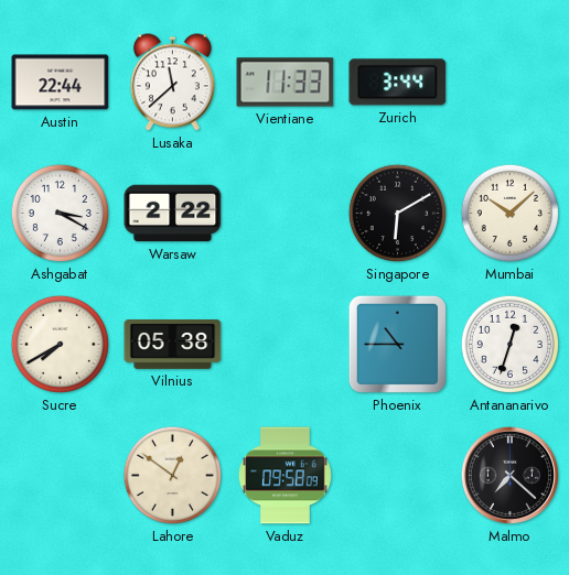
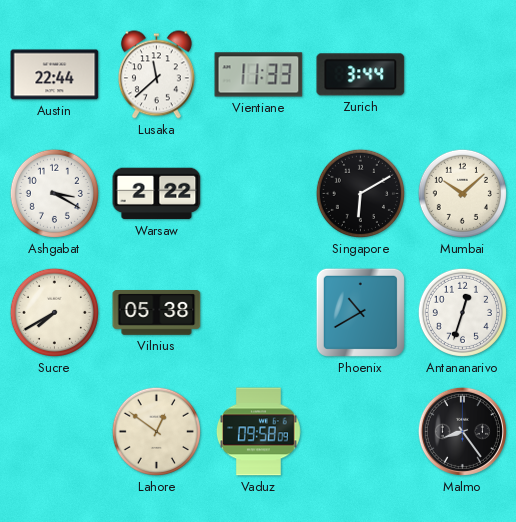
Phoenix: 10:45 -> 10:40 (360, 312)
Malmo: 7:22 -> 8:24 (462, 431)
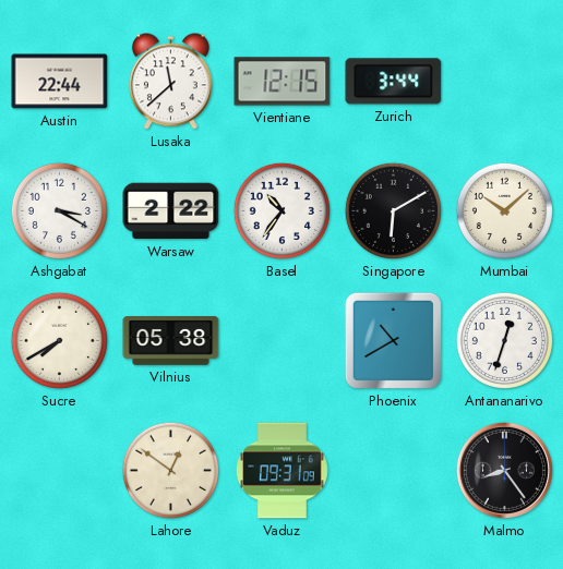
Vientiane: 11:33 -> 12:15 (283, 82)
Basel: none -> 10:36 (281, 210)
Vaduz: 09:58 -> 09:31 (283, 471)
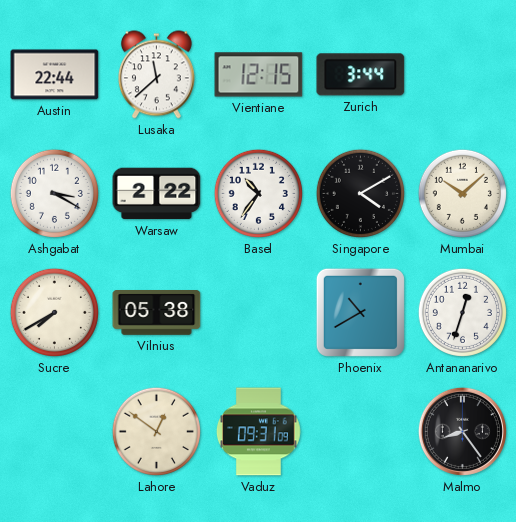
Singapore: 6:10 -> 4:10 (360, 193)
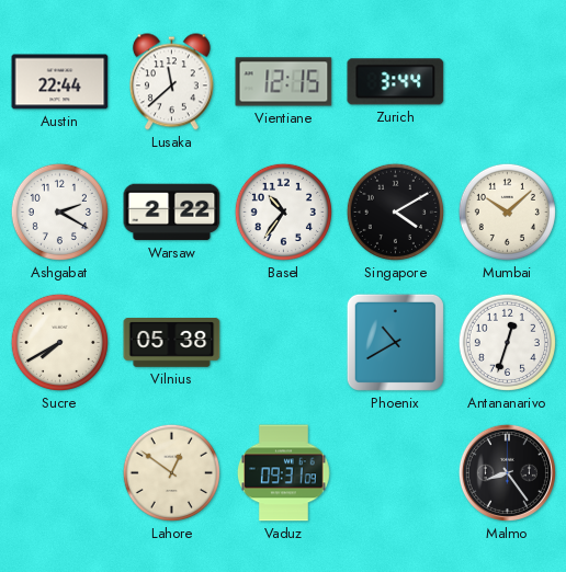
Ashgabat: 3:20 -> 2:20 (59, 211)
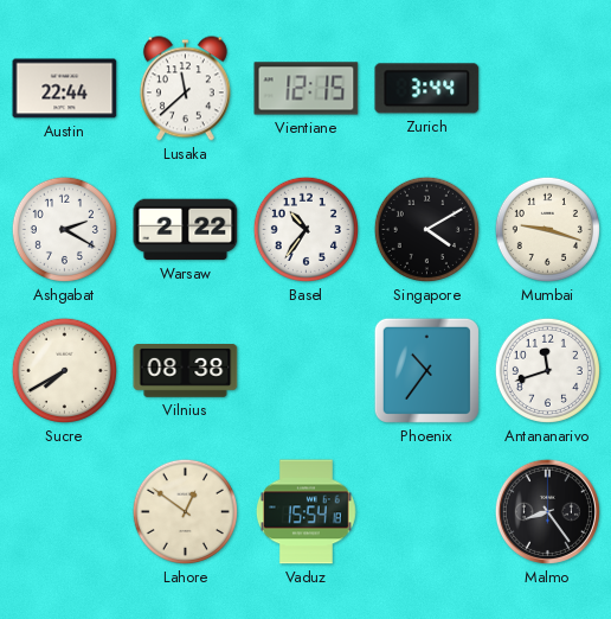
Mumbai: 10:08 -> 9:18 (547, 229)
Vilnius: 05:38 -> 08:38 (186, 371)
Phoenix: 10:40 -> 10:36 (426, 370)
Antananarivo: 12:33 -> 11:42 (547, 370)
Vaduz: 09:31 -> 15:54 (307, 512)
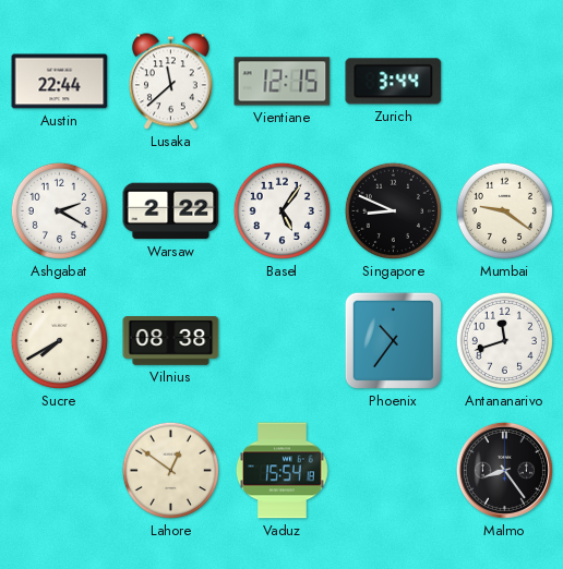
Basel: 10:36 -> 5:06 (281, 210)
Singapore: 4:10 -> 8:49 (393, 210)
Mumbai: 9:18 -> 9:21 (504, 210)
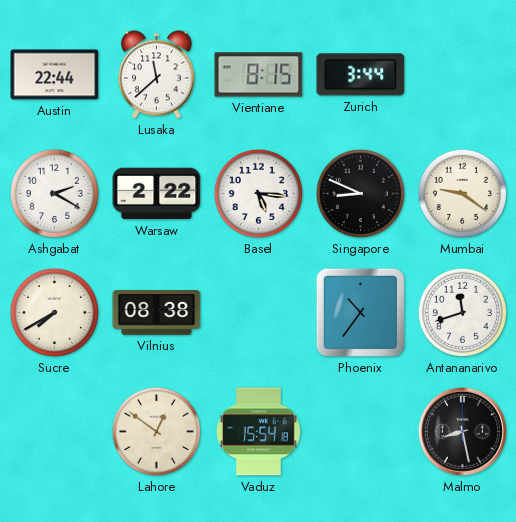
Vientiane: 12:15 -> 8:15 (259, 75)
Basel: 5:06 -> 5:16 (258, 193)
Malmo: 8:24 -> 8:28 (462, 431)
